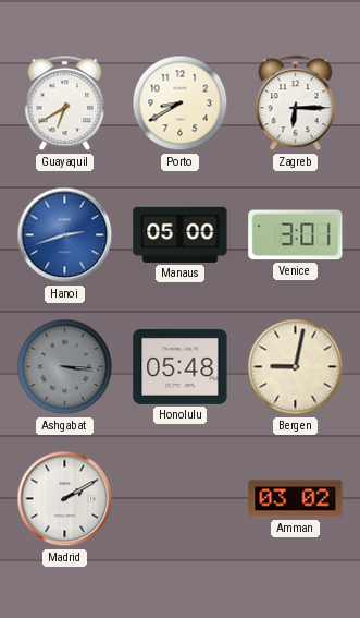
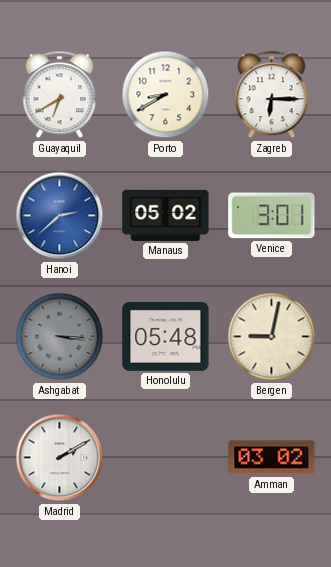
Hanoi: 2:42 -> 2:38 (60, 216)
Manaus: 05:00 -> 05:02 (166, 215)
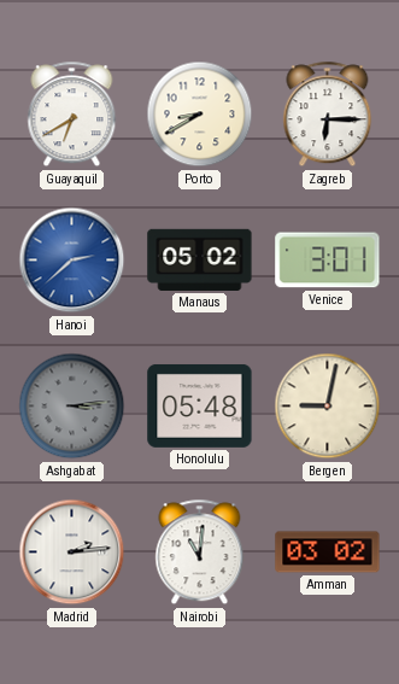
Ashgabat: 3:16 -> 3:14 (72, 407)
Madrid: 2:10 -> 2:14 (72, 553)
Nairobi: none -> 11:01 (200, 553)
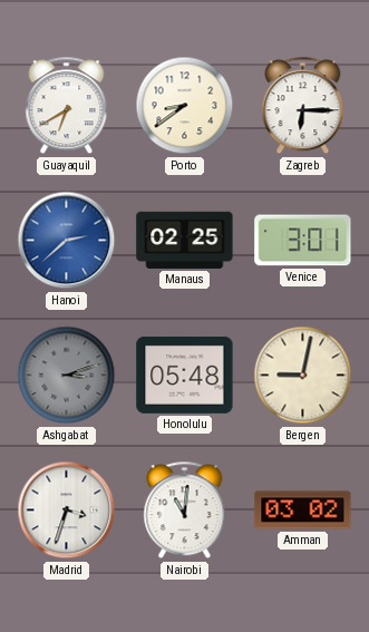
Porto: 8:40 -> 8:39 (185, 106)
Manaus: 05:02 -> 02:25 (185, 240)
Ashgabat: 3:14 -> 3:12 (67, 376)
Madrid: 2:14 -> 3:33 (67, 511)
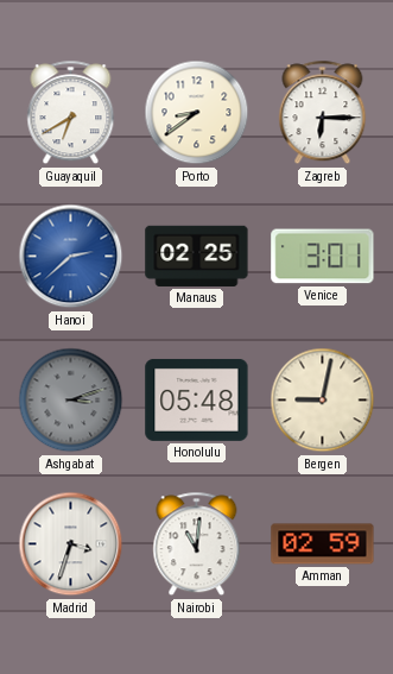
Amman: 03:02 -> 02:59 (323, 544)
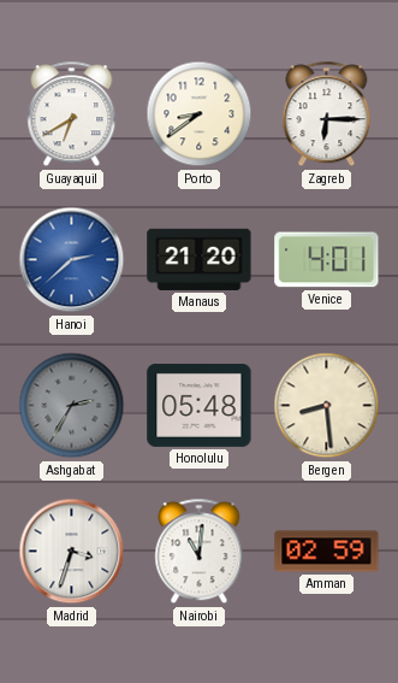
Manaus: 02:25 -> 21:20 (200, 259)
Venice: 3:01 -> 4:01 (327, 260)
Ashgabat: 3:12 -> 2:35 (72, 406)
Bergen: 9:02 -> 8:29 (327, 406)
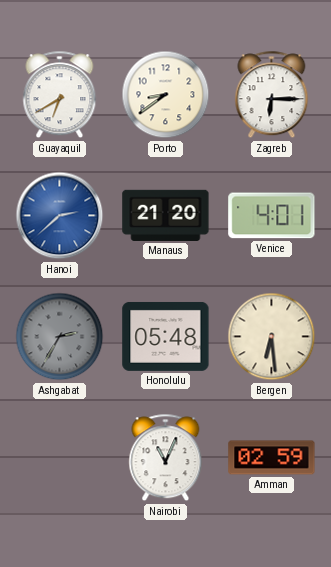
Bergen: 8:29 -> 6:29 (272, 337)
Madrid: 3:33 -> none (72, 552)
Nairobi: 11:01 -> 11:04 (166, 458)
